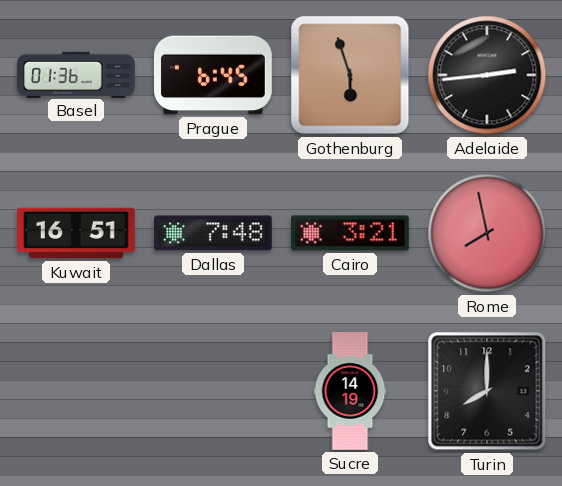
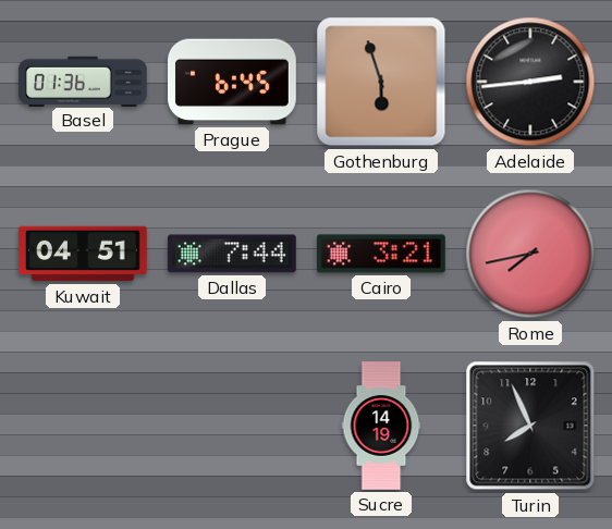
Kuwait: 16:51 -> 04:51 (84, 254)
Dallas: 7:48 -> 7:44 (232, 254)
Rome: 7:58 -> 7:43 (530, 254)
Turin: 8:00 -> 7:56 (530, 426)
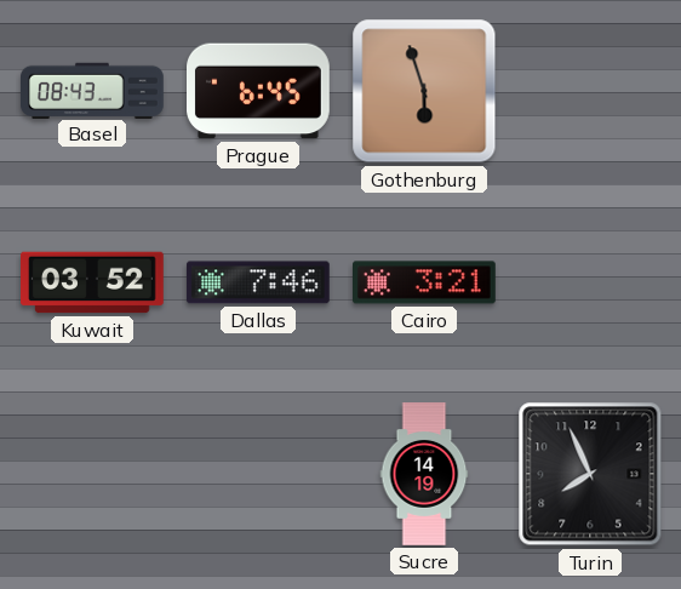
Basel: 01:36 -> 08:43 (93, 90)
Adelaide: 2:44 -> none (530, 82)
Kuwait: 04:51 -> 03:52 (93, 282)
Dallas: 7:44 -> 7:46 (258, 282)
Rome: 7:43 -> none (530, 254)
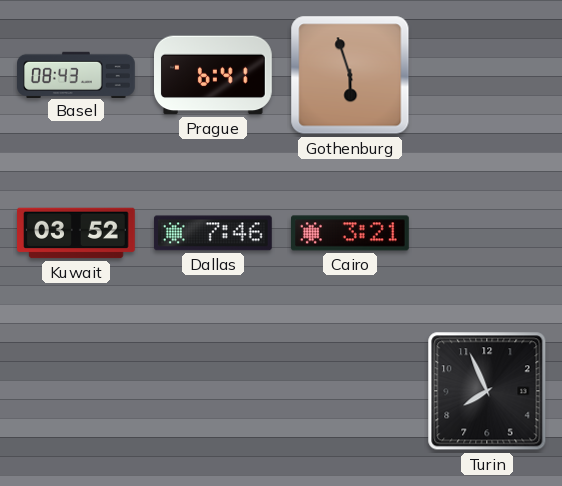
Prague: 6:45 -> 6:41 (214, 75)
Sucre: 14:19 -> none (424, 474)
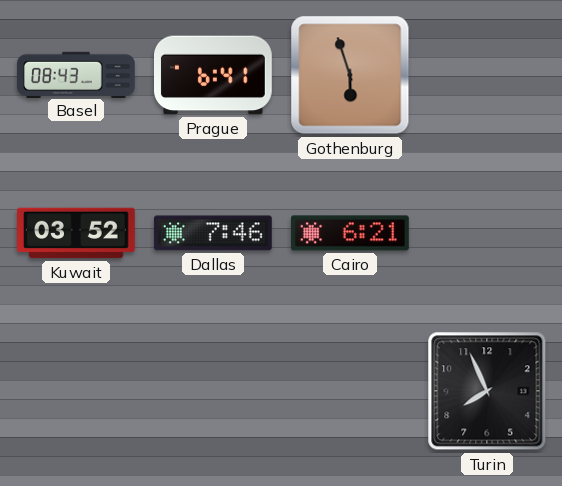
Cairo: 3:21 -> 6:21 (351, 233)
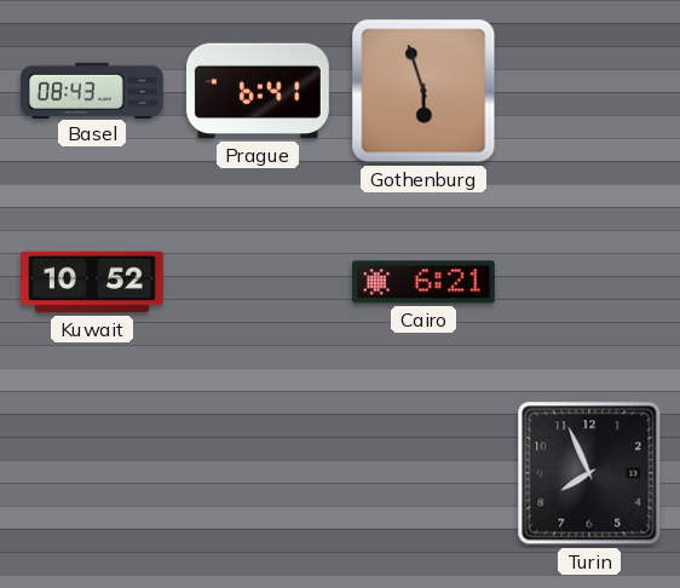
Kuwait: 03:52 -> 10:52 (93, 282)
Dallas: 7:46 -> none (213, 233)
